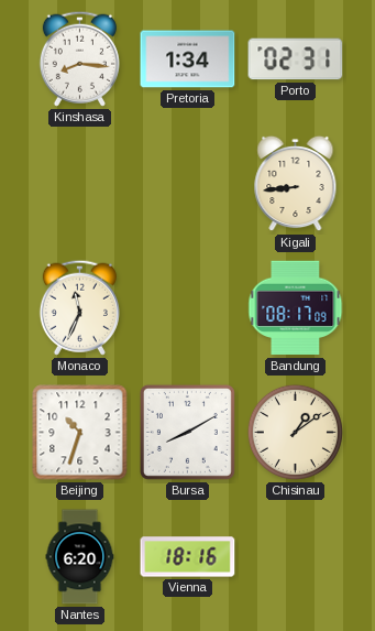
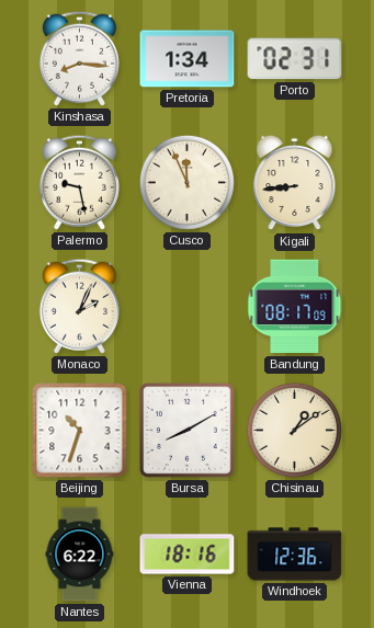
Palermo: none -> 9:28 (79, 182)
Cusco: none -> 11:56 (186, 182)
Monaco: 11:34 -> 2:04 (79, 306)
Nantes: 6:20 -> 6:22 (80, 555)
Windhoek: none -> 12:36 (295, 555)
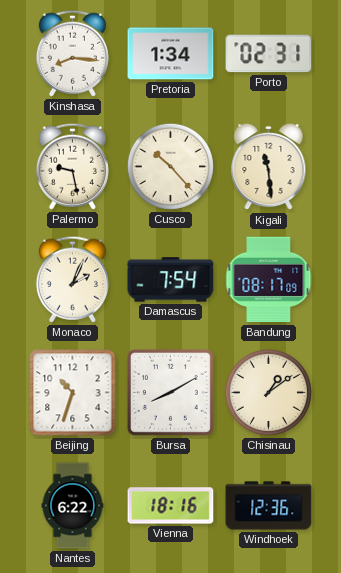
Cusco: 11:56 -> 10:23 (170, 166)
Kigali: 8:44 -> 11:29 (269, 167)
Damascus: none -> 7:54 (171, 280)
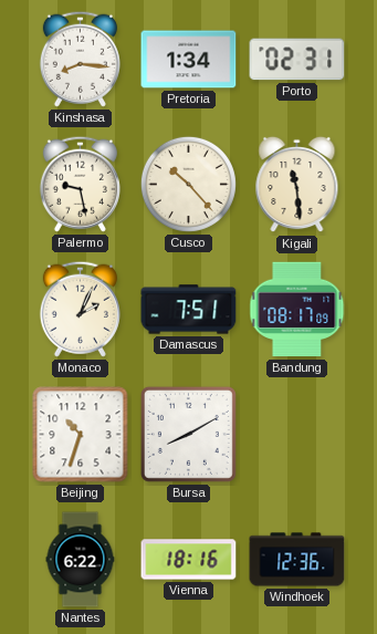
Damascus: 7:54 -> 7:51 (189, 310)
Chisinau: 1:09 -> none (268, 392)
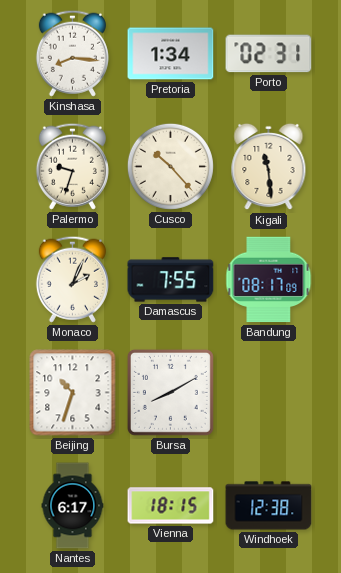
Palermo: 9:28 -> 9:33 (72, 166)
Damascus: 7:51 -> 7:55 (171, 280)
Nantes: 6:22 -> 6:17 (73, 506)
Vienna: 18:16 -> 18:15 (171, 506)
Windhoek: 12:36 -> 12:38 (269, 506)
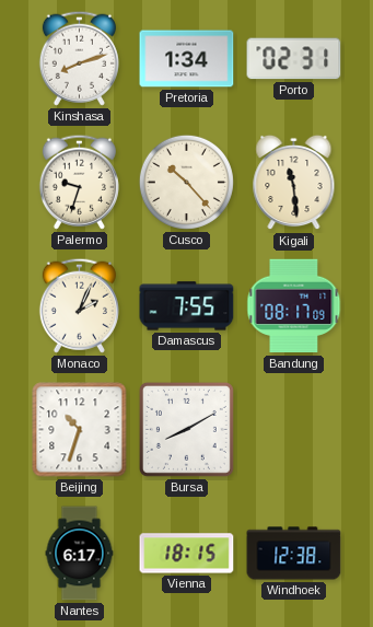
Kinshasa: 8:16 -> 8:12 (79, 58)
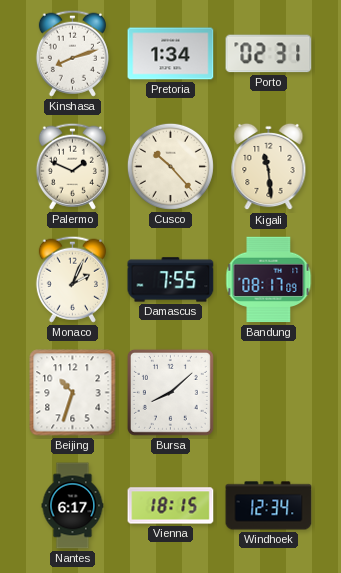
Palermo: 9:33 -> 1:49 (72, 166)
Bursa: 8:10 -> 8:08 (170, 392)
Windhoek: 12:38 -> 12:34 (269, 506)
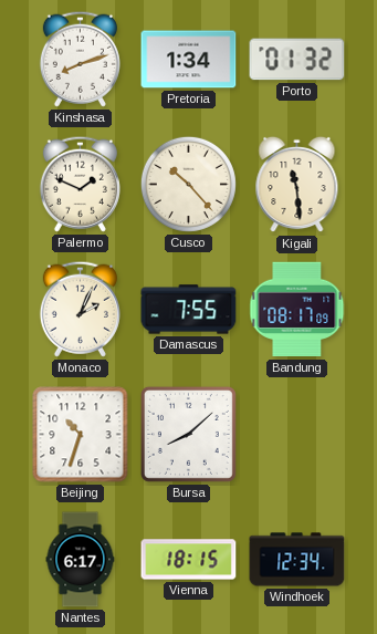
Porto: 02:31 -> 01:32 (297, 60)
